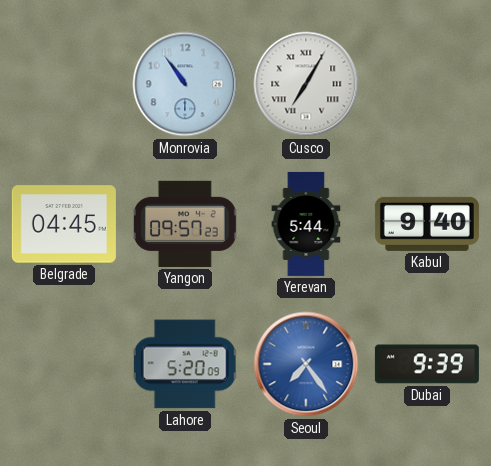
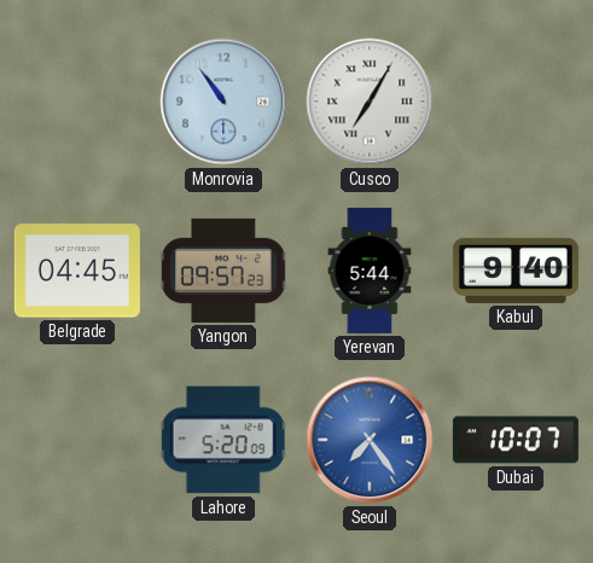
Dubai: 9:39 -> 10:07 (516, 440)
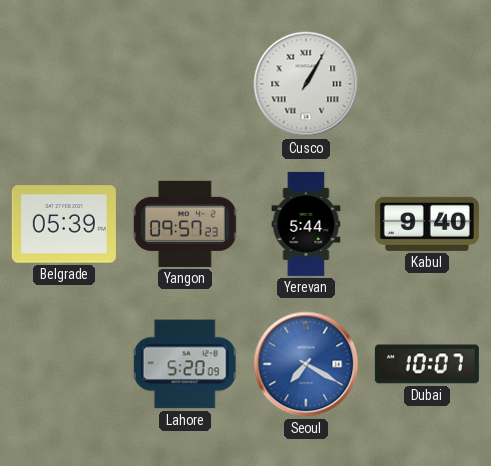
Monrovia: 10:54 -> none (223, 101)
Cusco: 7:05 -> 1:05 (306, 84)
Belgrade: 04:45 -> 05:39 (64, 224)
Seoul: 7:24 -> 7:20 (306, 364)
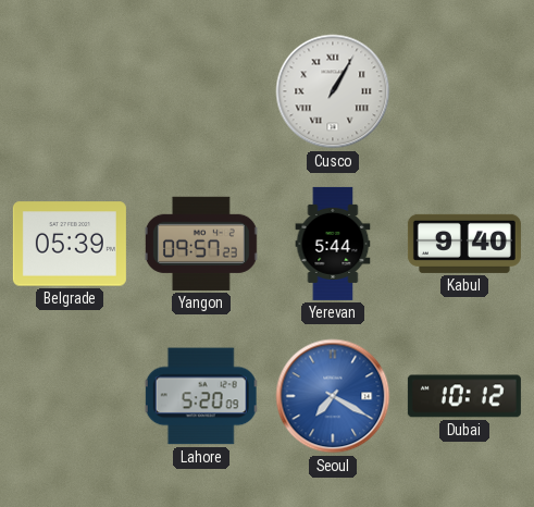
Dubai: 10:07 -> 10:12 (464, 396)
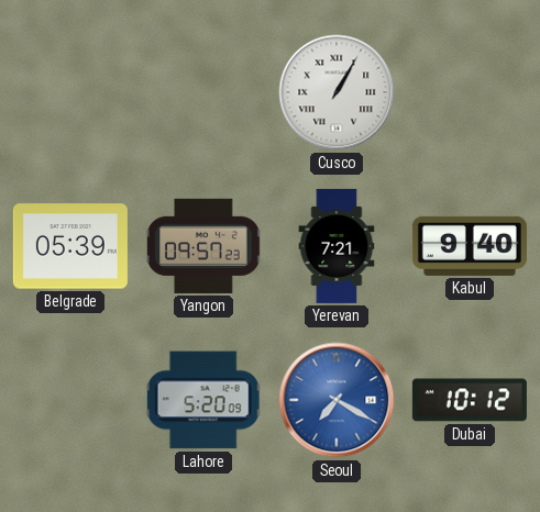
Yerevan: 5:44 -> 7:21 (337, 246)
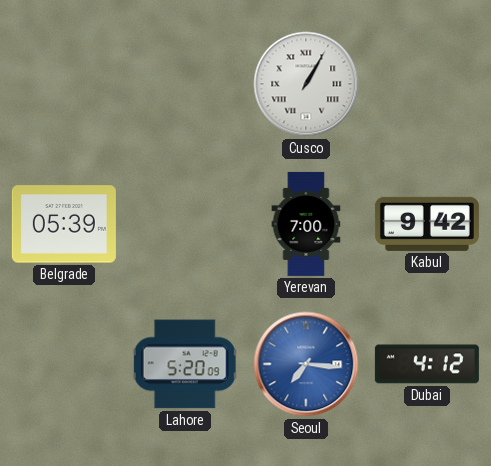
Yangon: 09:57 -> none (203, 246)
Yerevan: 7:21 -> 7:00 (306, 224)
Kabul: 9:40 -> 9:42 (427, 224)
Seoul: 7:20 -> 7:16 (306, 364)
Dubai: 10:12 -> 4:12 (427, 364)
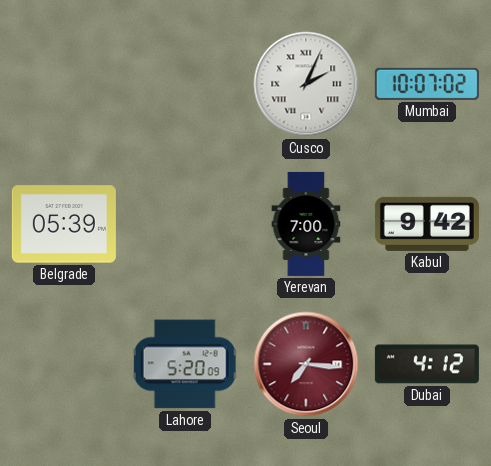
Cusco: 1:05 -> 2:04 (306, 84)
Mumbai: none -> 10:07 (427, 84)
Seoul dial: blue -> burgundy (306, 364)
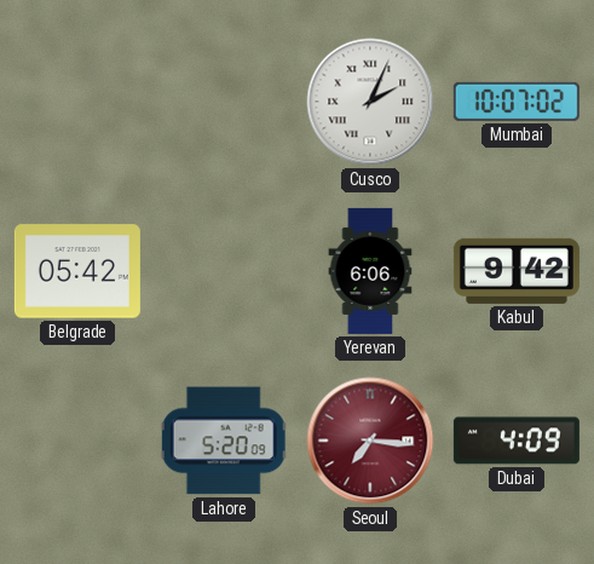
Belgrade: 05:39 -> 05:42 (77, 271)
Yerevan: 7:00 -> 6:06 (370, 271)
Dubai: 4:12 -> 4:09 (517, 441)
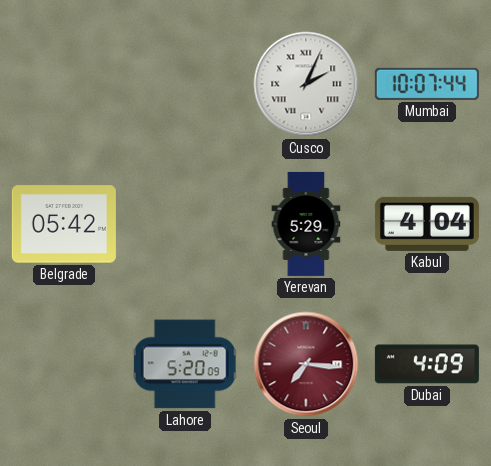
Mumbai: 10:07:02 -> 10:07:44 (427, 84)
Yerevan: 6:06 -> 5:29 (306, 224)
Kabul: 9:42 -> 4:04 (427, 224)
